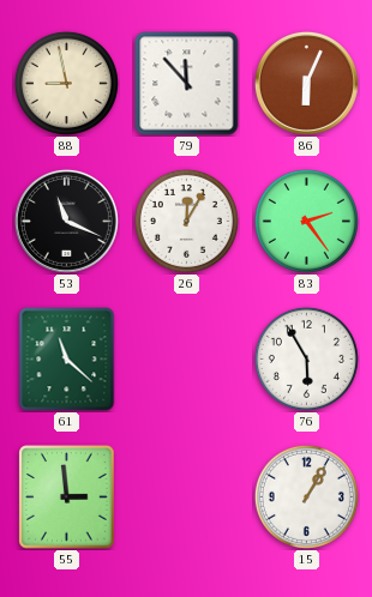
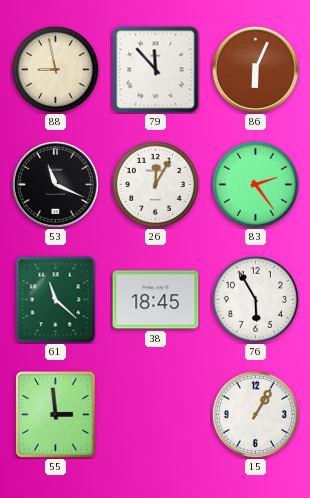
38: none -> 18:45 (156, 300)
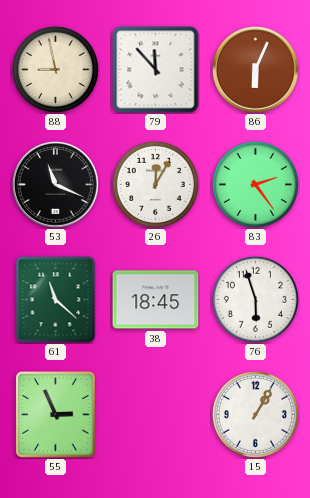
76: 5:55 -> 5:57 (255, 299)
55: 2:59 -> 2:56 (56, 415)
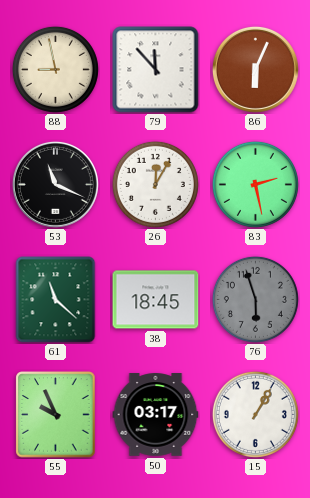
83: 2:24 -> 2:28 (255, 184)
76 dial: white -> grey (255, 299)
55: 2:56 -> 9:56 (56, 415)
50: none -> 03:17 (156, 415)
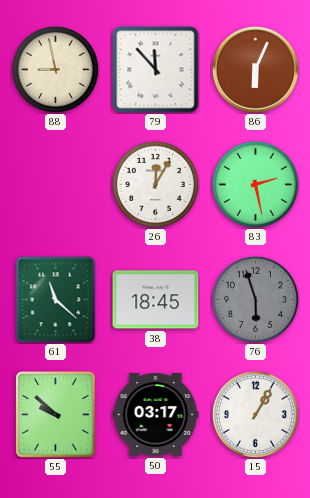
53: 11:19 -> none (55, 184)
55: 9:56 -> 9:52 (56, 415)
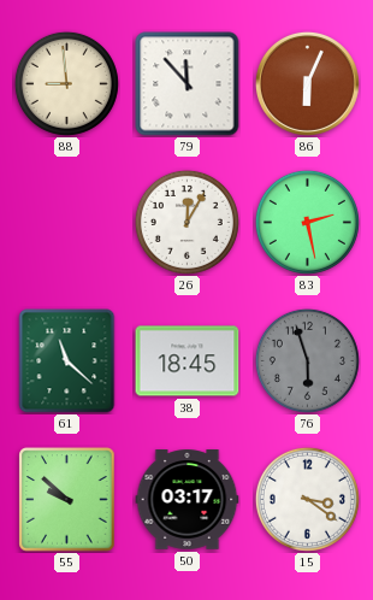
88: 8:58 -> 8:59 (66, 83)
15: 1:05 -> 3:21 (307, 499)
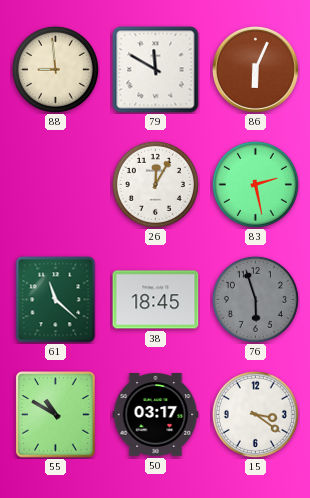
79: 11:53 -> 11:50 (156, 70)
55: 9:52 -> 10:50 (56, 415)
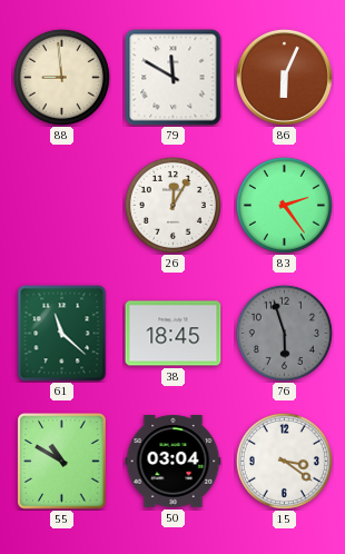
83: 2:28 -> 2:24 (284, 205)
50: 03:17 -> 03:04 (174, 462)
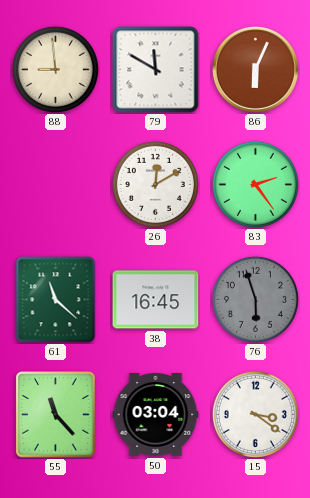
26: 12:05 -> 12:10 (155, 184)
38: 18:45 -> 16:45 (156, 300)
55: 10:50 -> 11:23 (56, 415)
